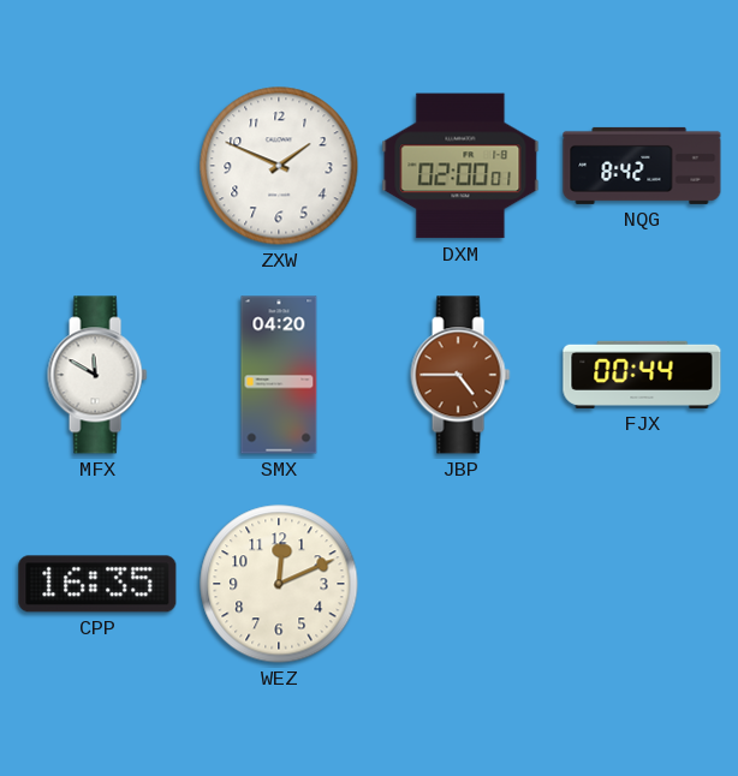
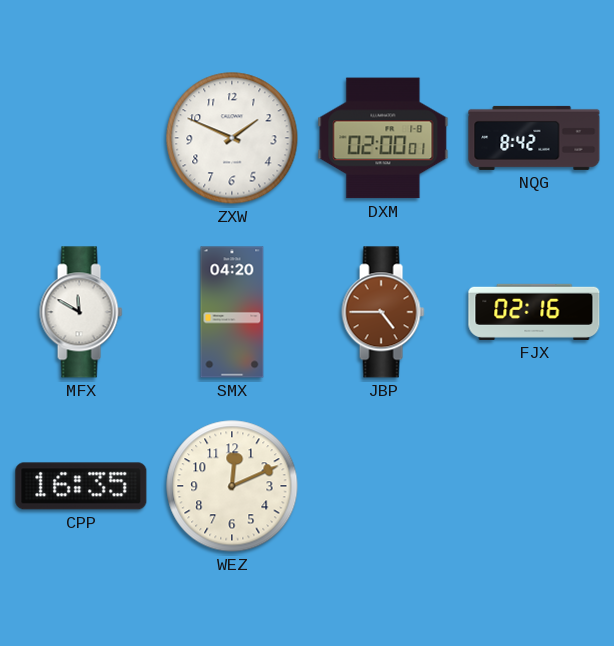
FJX: 00:44 -> 02:16 (534, 312)
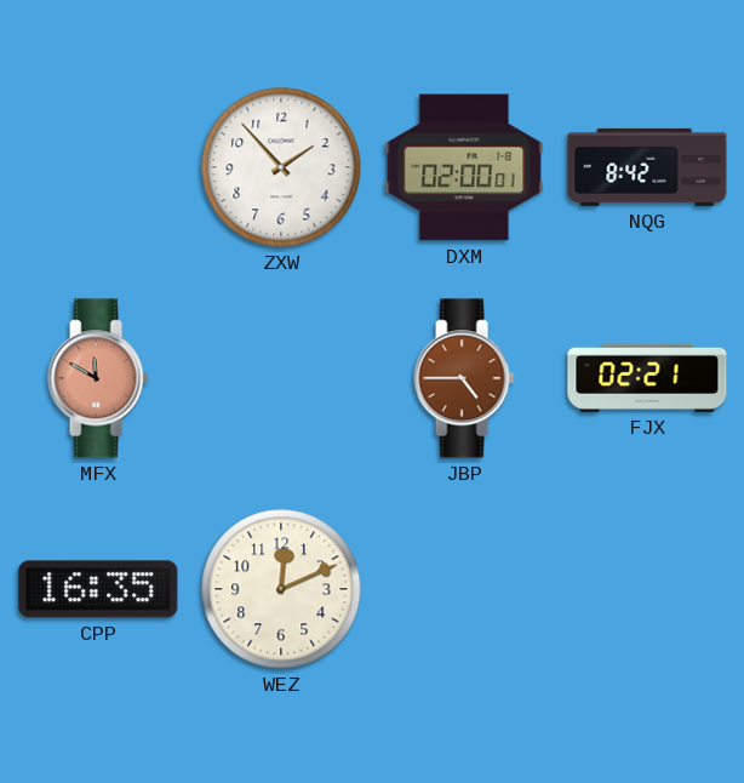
ZXW: 1:49 -> 1:53 (281, 167)
MFX dial: white -> salmon (98, 378)
SMX: 04:20 -> none (232, 312)
FJX: 02:16 -> 02:21 (647, 378)
